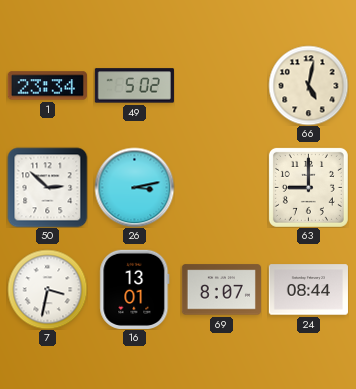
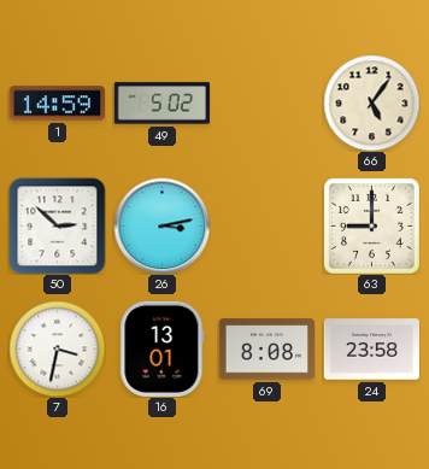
1: 23:34 -> 14:59 (57, 104)
66: 5:02 -> 5:06 (371, 102)
69: 8:07 -> 8:08 (266, 350)
24: 08:44 -> 23:58 (371, 350)
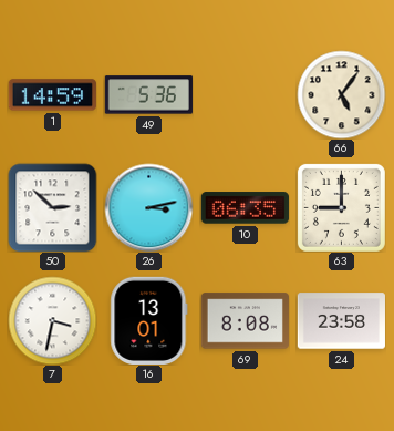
49: 5:02 -> 5:36 (148, 95)
10: none -> 06:35 (245, 208)
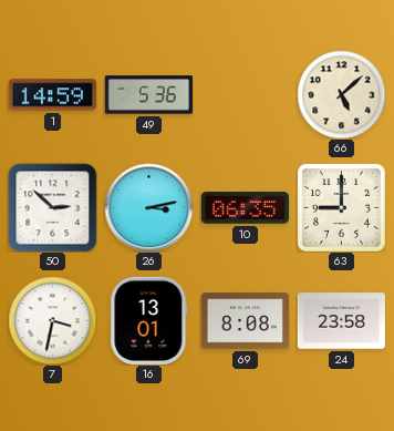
66: 5:06 -> 5:08 (341, 94)
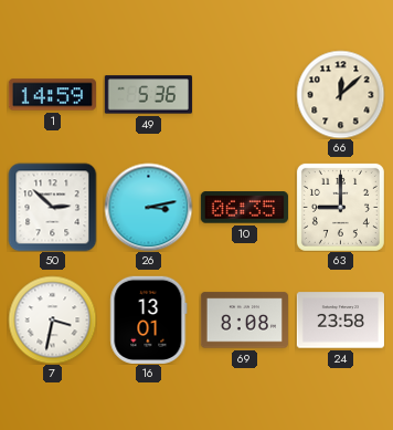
66: 5:08 -> 12:08 (340, 94)
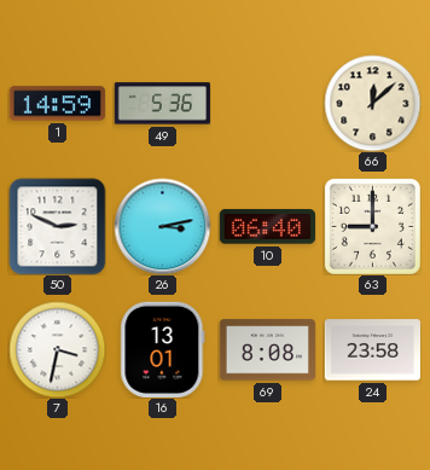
50: 2:52 -> 2:49 (57, 226)
10: 06:35 -> 06:40 (267, 227)
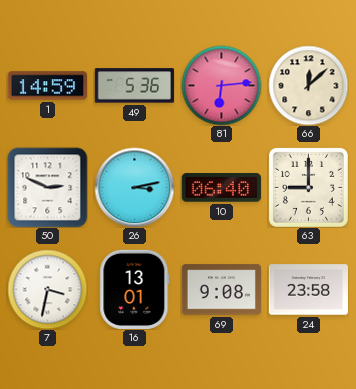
81: none -> 6:14 (221, 85)
69: 8:08 -> 9:08 (221, 290)
